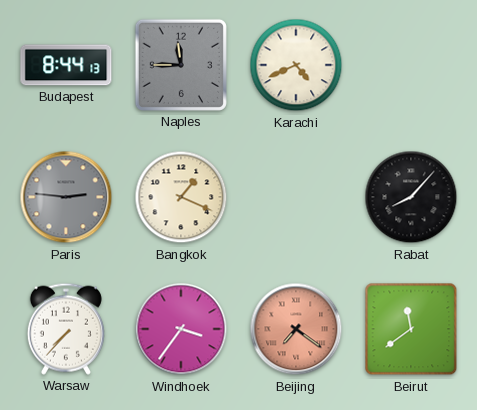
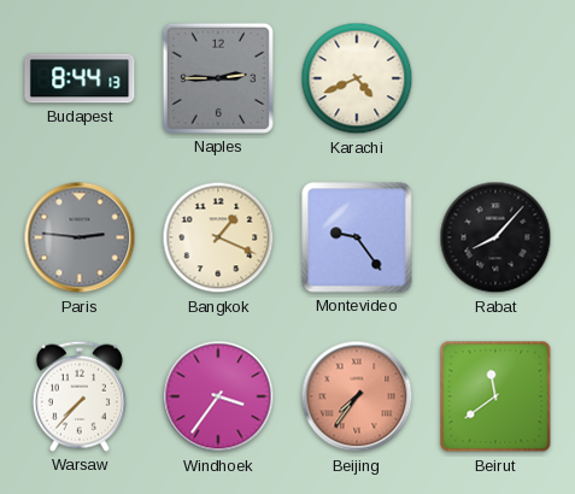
Naples: 11:45 -> 2:45 (218, 78)
Montevideo: none -> 9:24 (357, 237)
Beijing: 7:21 -> 7:36 (357, 396)
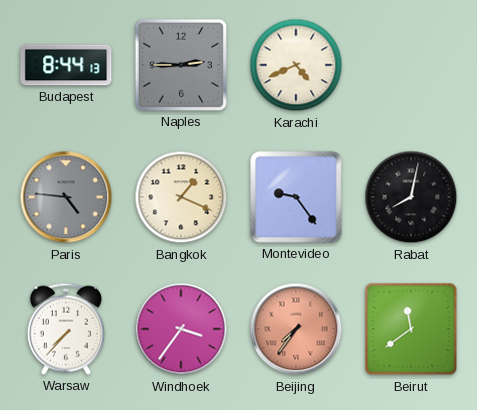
Paris: 2:46 -> 4:46 (66, 197)
Rabat: 8:07 -> 8:02 (411, 197)
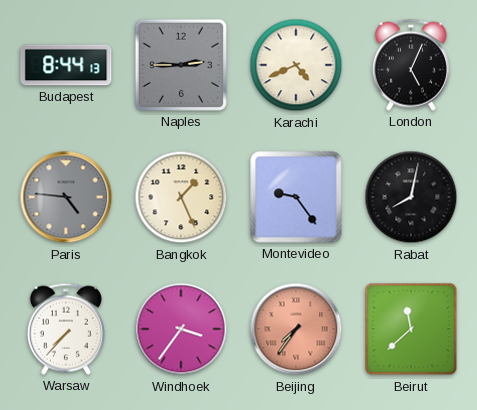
London: none -> 5:04 (411, 65)
Bangkok: 1:19 -> 1:26 (181, 197)
Beirut: 11:39 -> 11:38 (411, 329)
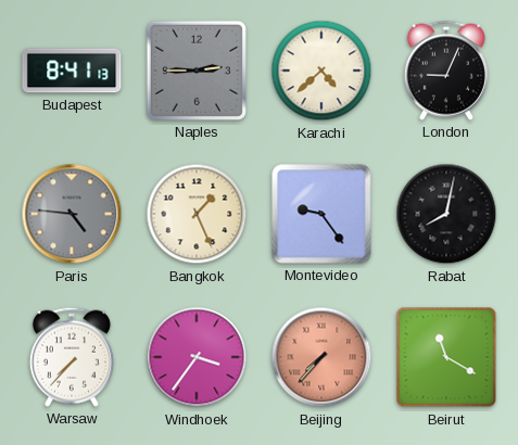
Budapest: 8:44 -> 8:41 (72, 71)
Karachi: 4:41 -> 4:38 (321, 71)
London: 5:04 -> 9:04 (446, 71)
Beijing: 7:36 -> 7:37 (321, 357)
Beirut: 11:38 -> 11:20 (446, 357)
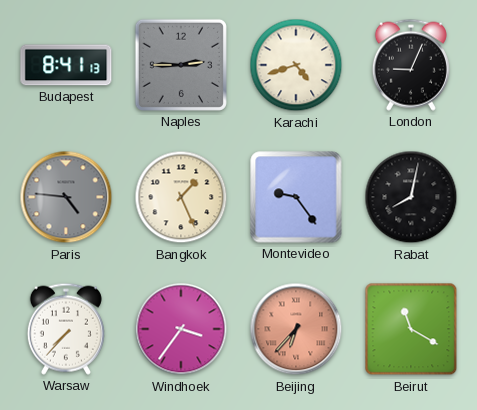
Karachi: 4:38 -> 4:42 (296, 65)
Beijing: 7:37 -> 6:37 (296, 329)
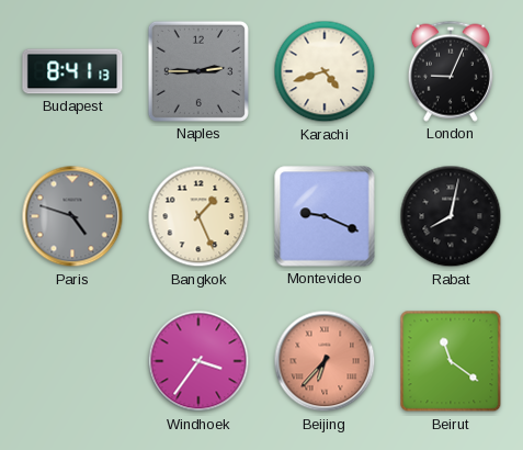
Paris: 4:46 -> 4:48 (72, 216)
Montevideo: 9:24 -> 9:19 (325, 216)
Warsaw: 7:37 -> none (66, 329)
Beirut: 11:20 -> 11:21 (451, 361)
